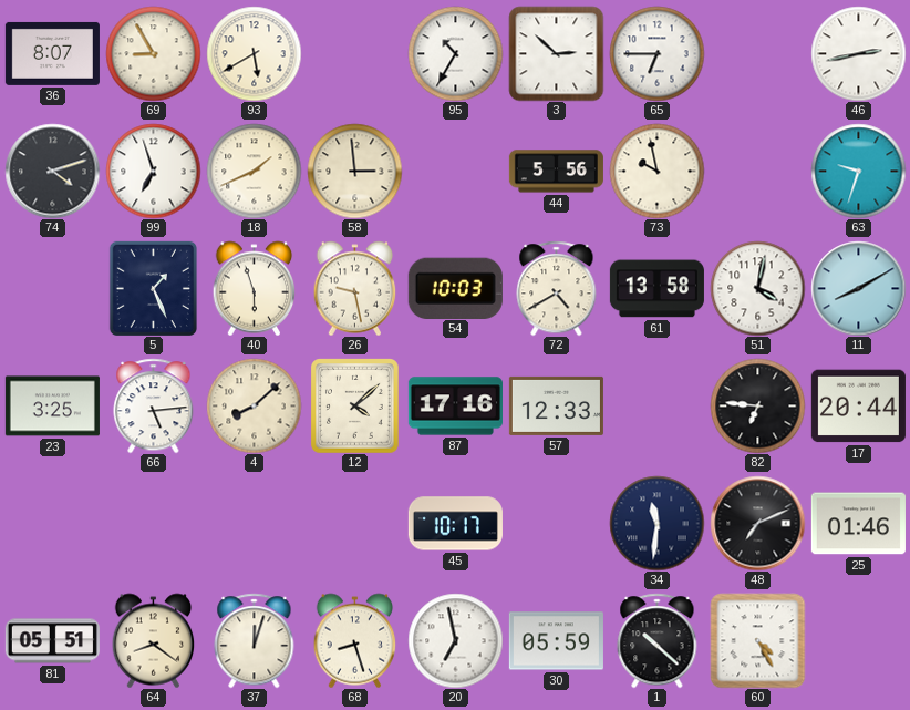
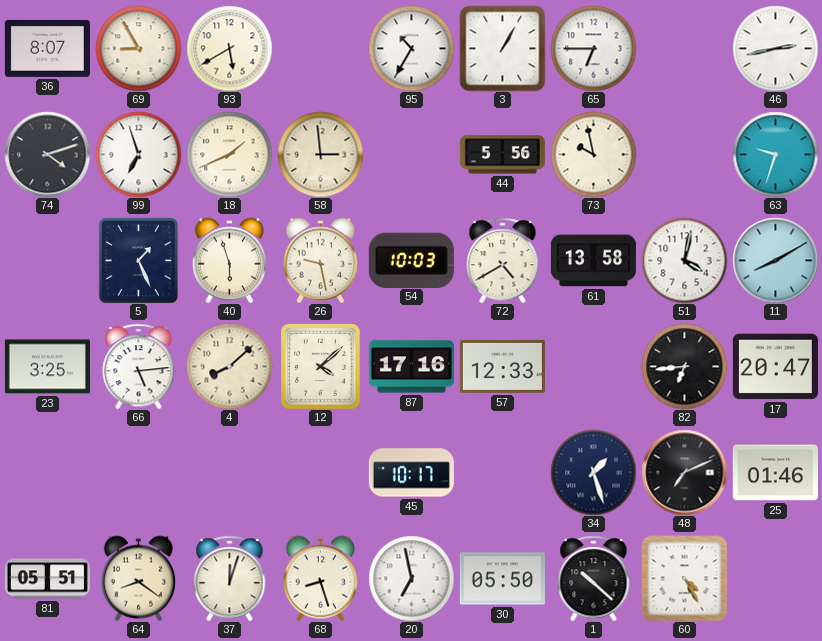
3: 2:52 -> 1:05 (502, 48)
82: 6:46 -> 6:44 (684, 366)
17: 20:44 -> 20:47 (775, 367)
34: 11:31 -> 1:27 (593, 472)
30: 05:59 -> 05:50 (502, 579)
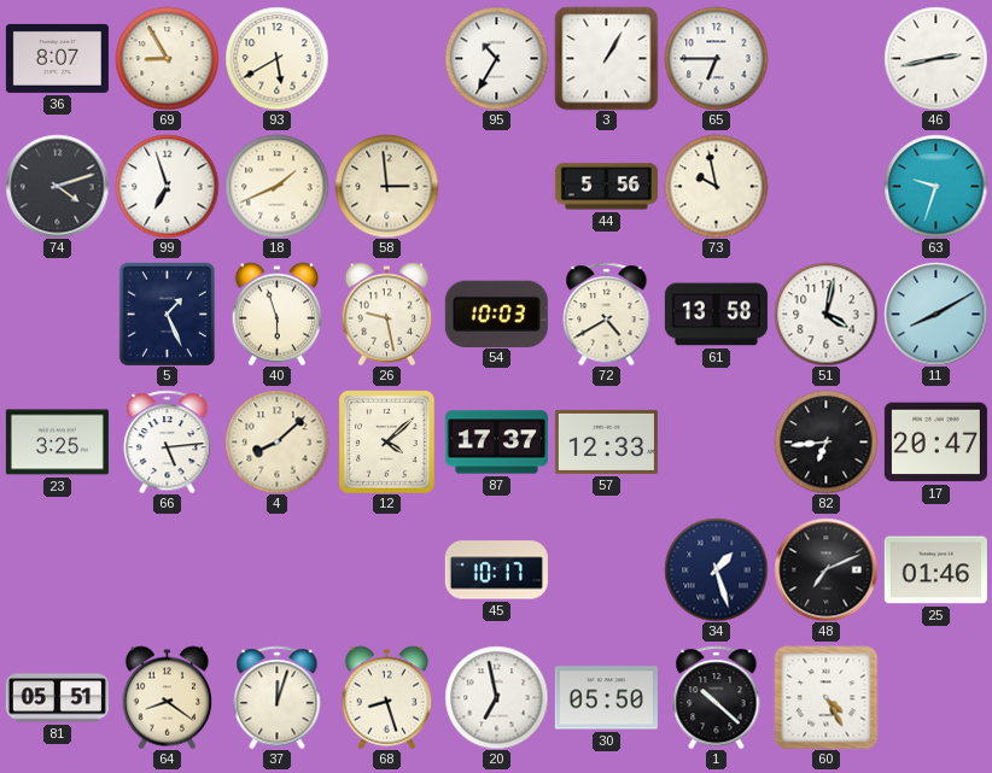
87: 17:16 -> 17:37 (496, 443)
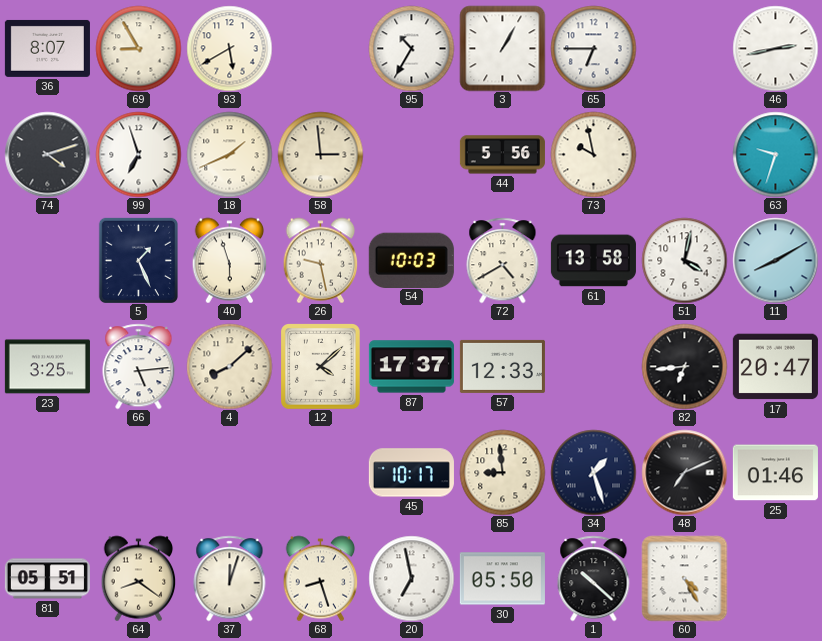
85: none -> 8:59 (502, 472)
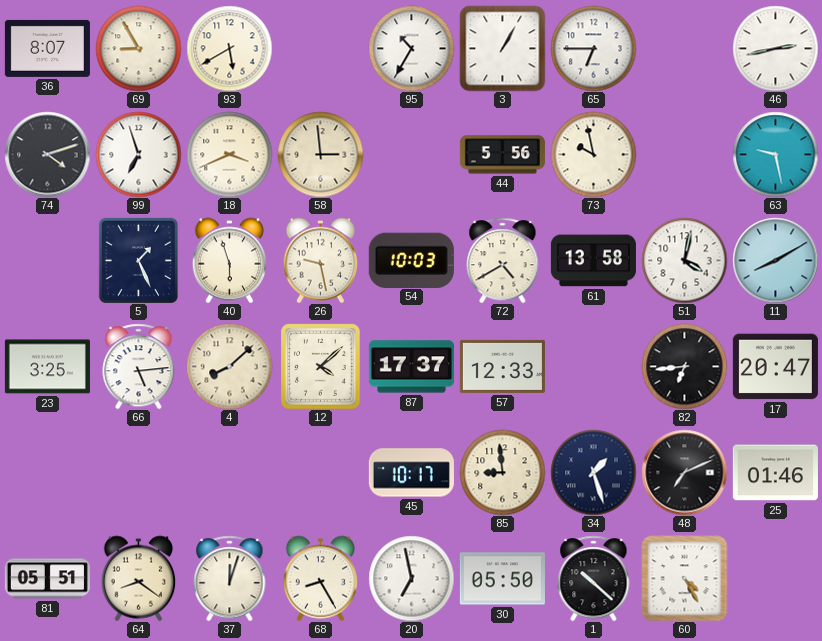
18: 1:41 -> 3:41 (229, 154)
63: 9:33 -> 9:28 (775, 154)
68: 8:27 -> 8:25 (321, 578)
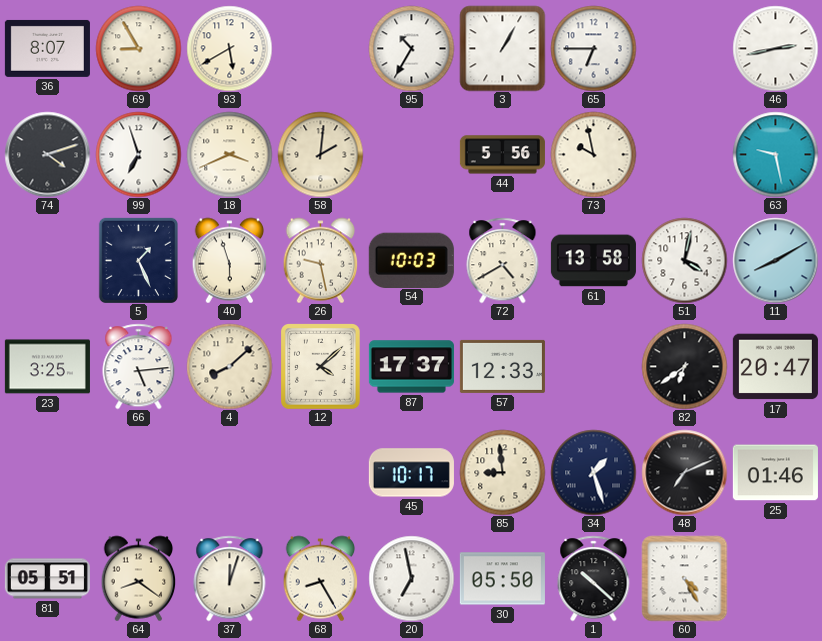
58: 2:59 -> 2:01 (320, 154)
82: 6:44 -> 6:39 (684, 366)
